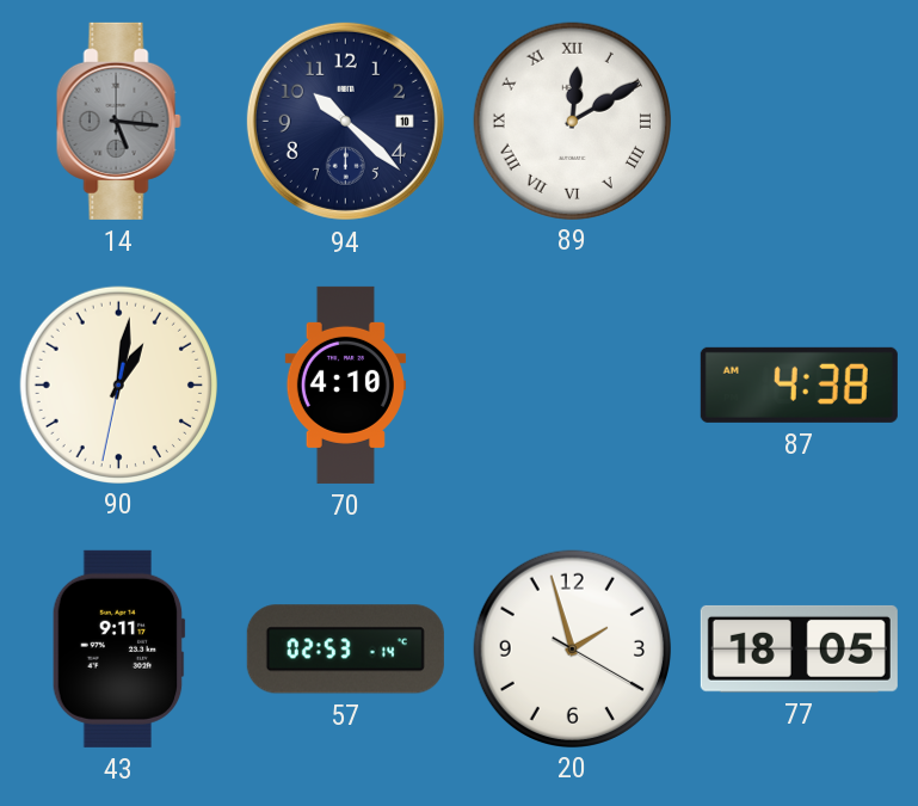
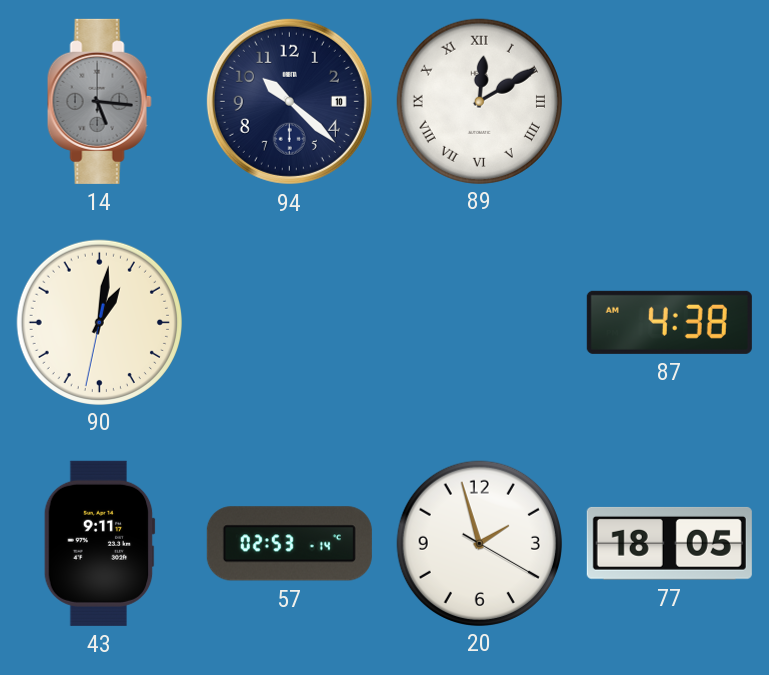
70: 4:10 -> none (345, 384)
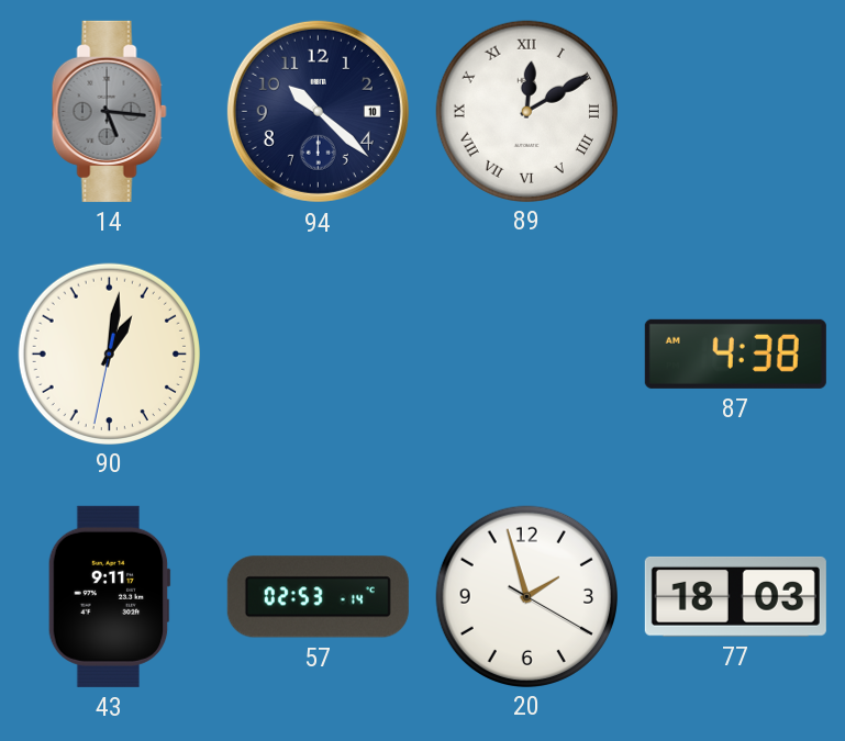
77: 18:05 -> 18:03 (735, 596)
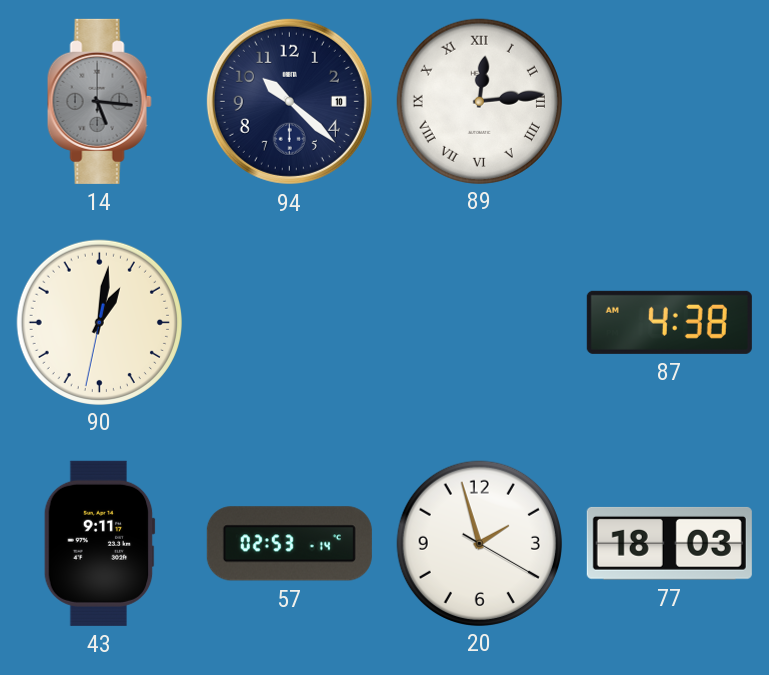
89: 12:10 -> 12:14 (479, 101)
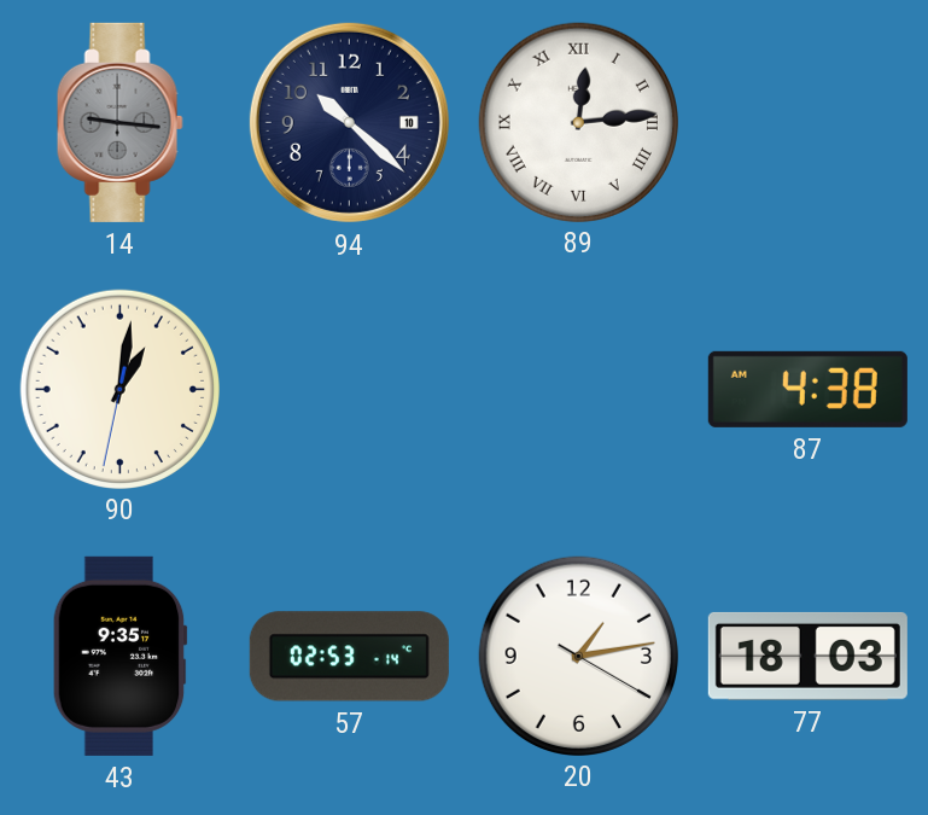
14: 5:16 -> 9:16 (119, 122)
43: 9:11 -> 9:35 (119, 656)
20: 1:57 -> 1:13 (578, 656)
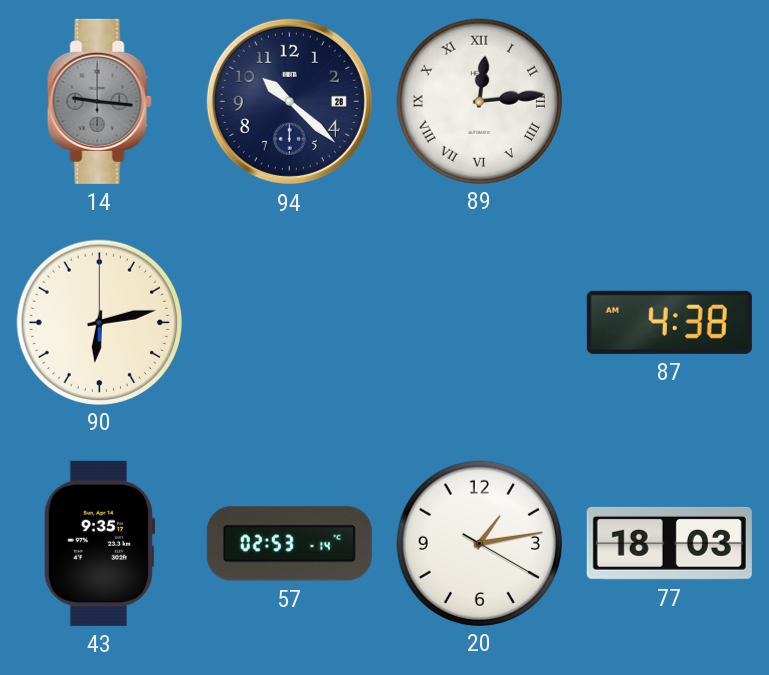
94 date: 10 -> 28 (289, 101)
90: 1:01 -> 6:13 (99, 322)
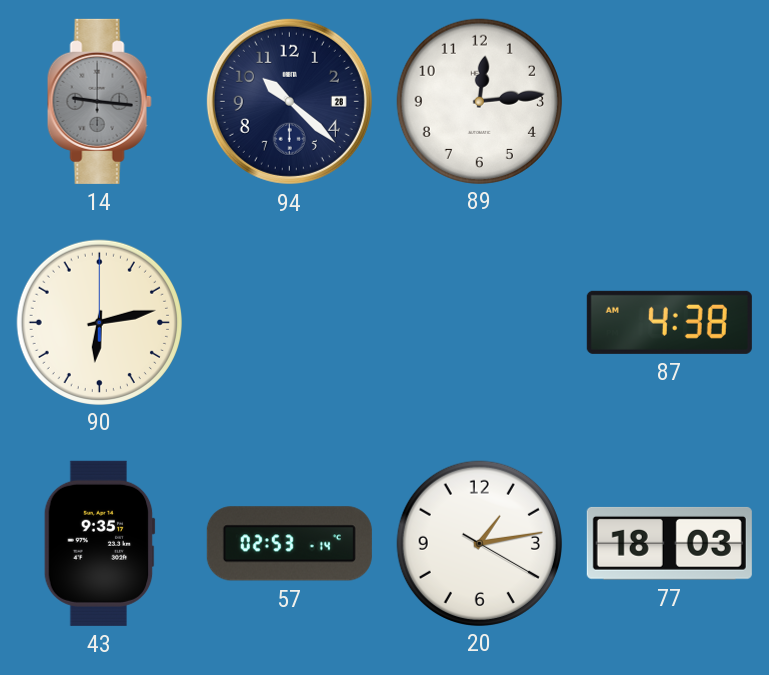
89 numerals: Roman -> Arabic (479, 101)
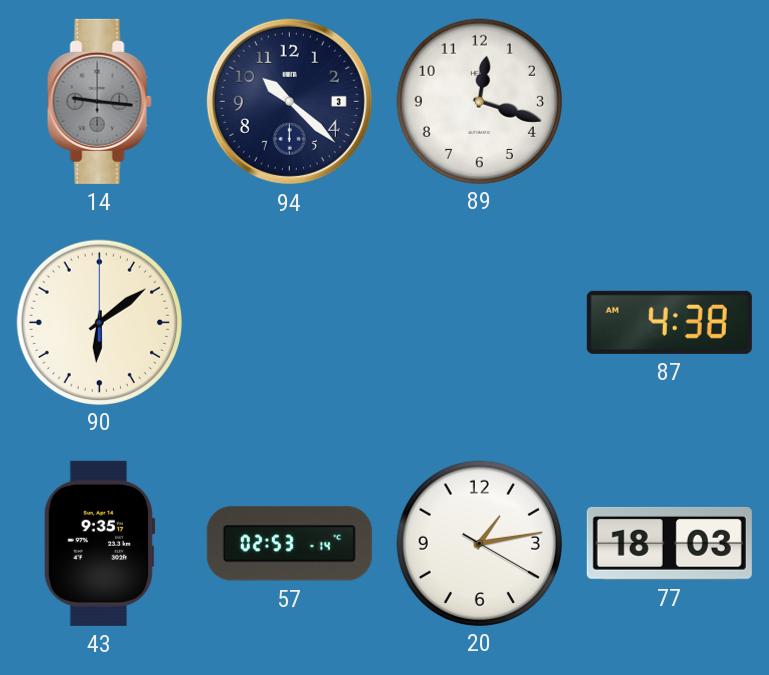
94 date: 28 -> 3 (289, 101)
89: 12:14 -> 12:18 (479, 101)
90: 6:13 -> 6:09 (99, 322)
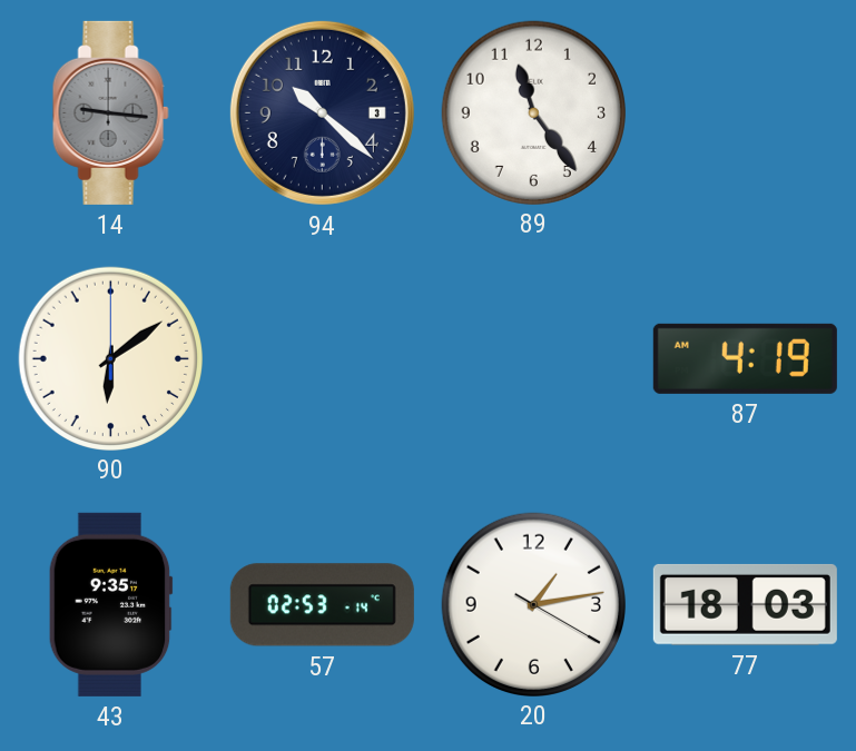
89: 12:18 -> 11:24 (533, 112)
87: 4:38 -> 4:19 (745, 358)
